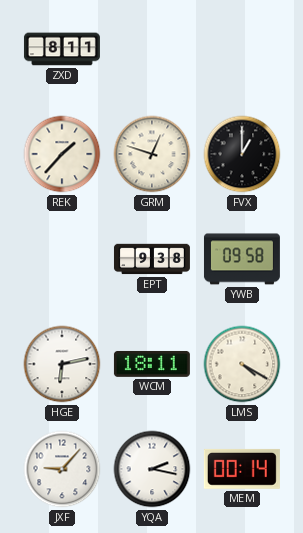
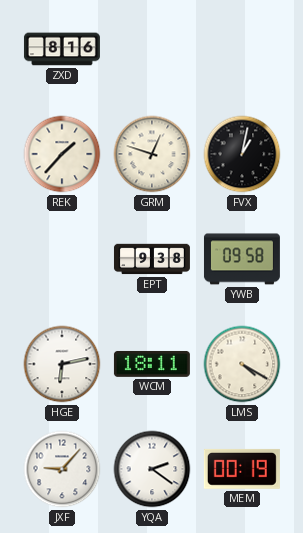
ZXD: 8:11 -> 8:16 (62, 49)
FVX: 1:00 -> 1:02 (242, 154)
YQA: 2:17 -> 2:21 (152, 469)
MEM: 00:14 -> 00:19 (242, 469)
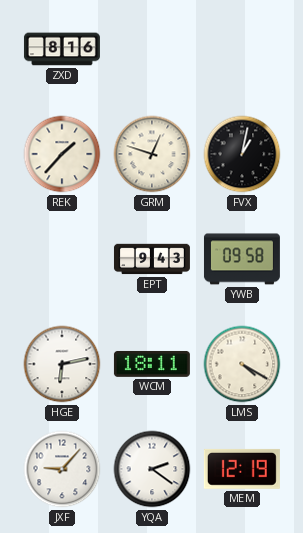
EPT: 9:38 -> 9:43 (152, 259)
MEM: 00:19 -> 12:19 (242, 469)
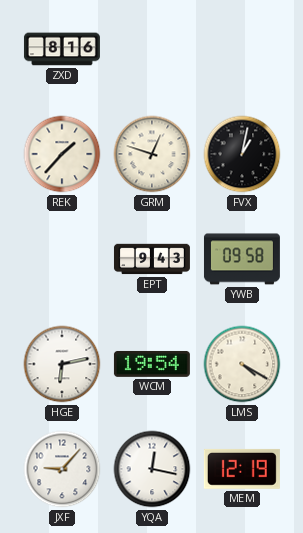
WCM: 18:11 -> 19:54 (152, 364)
YQA: 2:21 -> 12:17 (152, 469)
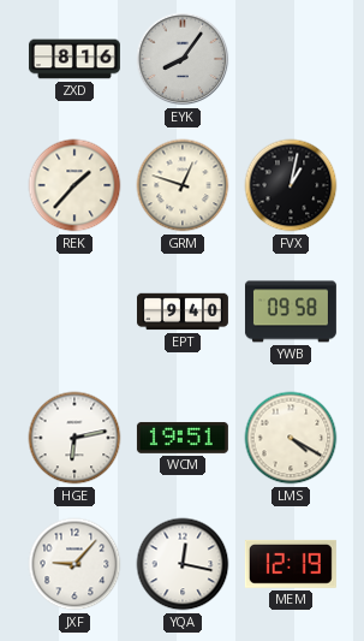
EYK: none -> 8:06 (183, 59)
EPT: 9:43 -> 9:40 (183, 311)
WCM: 19:54 -> 19:51 (183, 438)
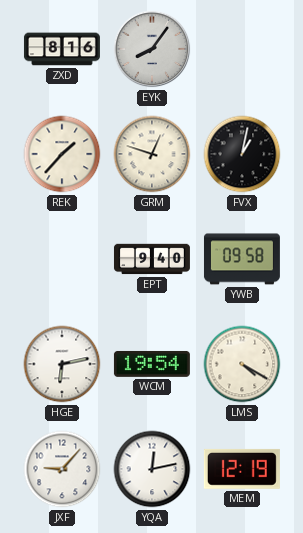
WCM: 19:51 -> 19:54 (152, 364)
YQA: 12:17 -> 12:13 (152, 469)
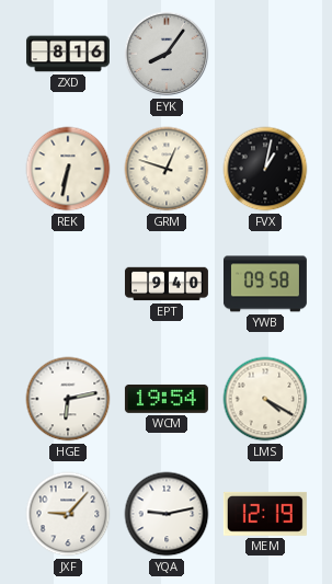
REK: 1:37 -> 6:32 (68, 169)
YQA: 12:13 -> 9:13 (167, 514)
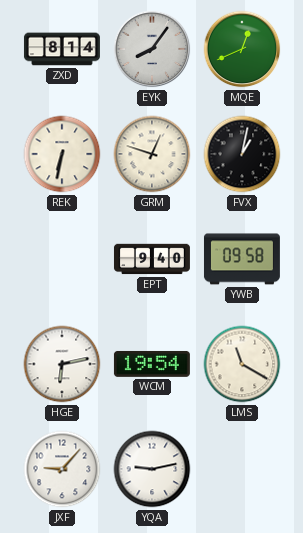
ZXD: 8:16 -> 8:14 (62, 49)
MQE: none -> 12:41 (242, 49)
LMS: 4:20 -> 11:20 (242, 364)
MEM: 12:19 -> none (265, 514)
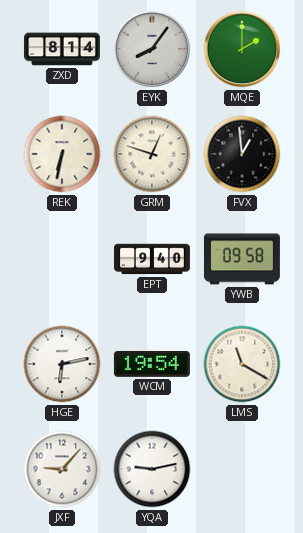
MQE: 12:41 -> 2:00 (242, 49)
FVX: 1:02 -> 12:59 (242, 154)
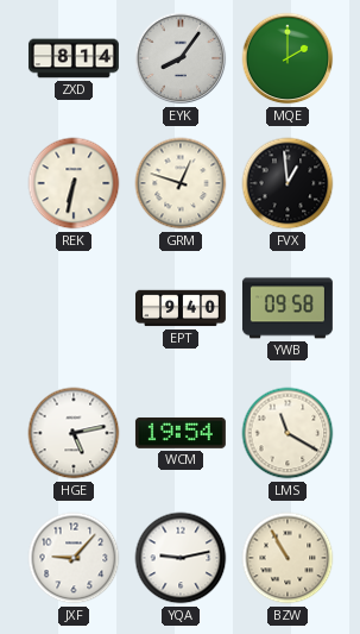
HGE: 6:13 -> 5:13 (74, 433)
BZW: none -> 10:55 (288, 558)
